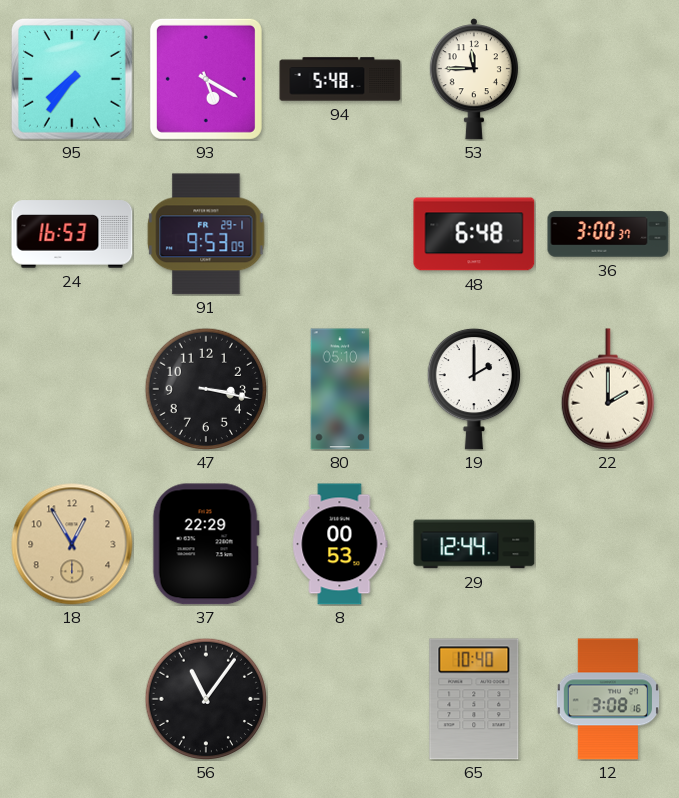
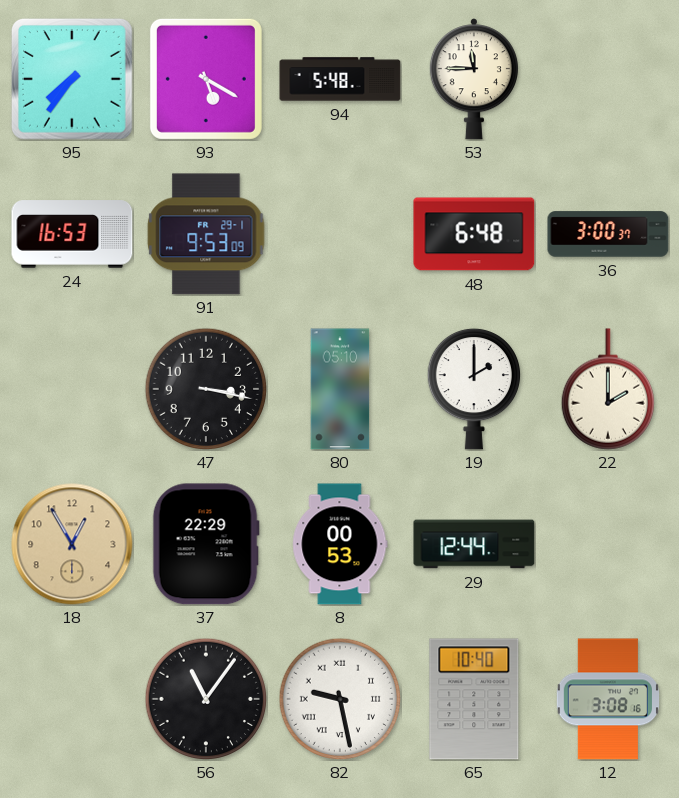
82: none -> 9:28 (340, 699)
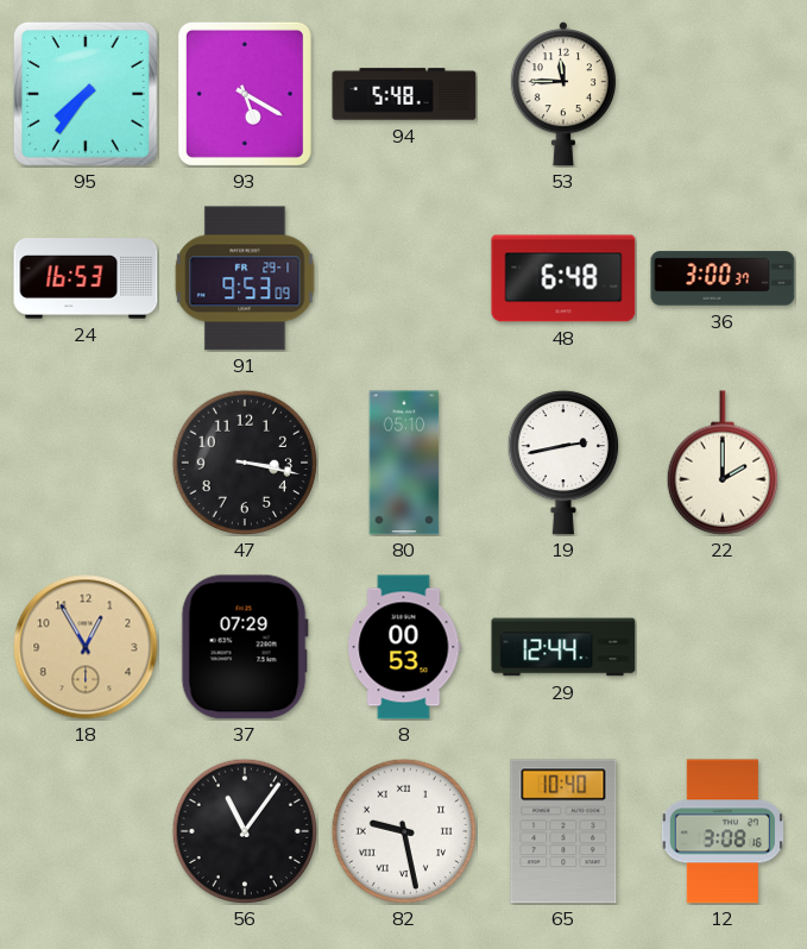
19: 2:00 -> 2:43 (562, 463)
37: 22:29 -> 07:29 (245, 647)
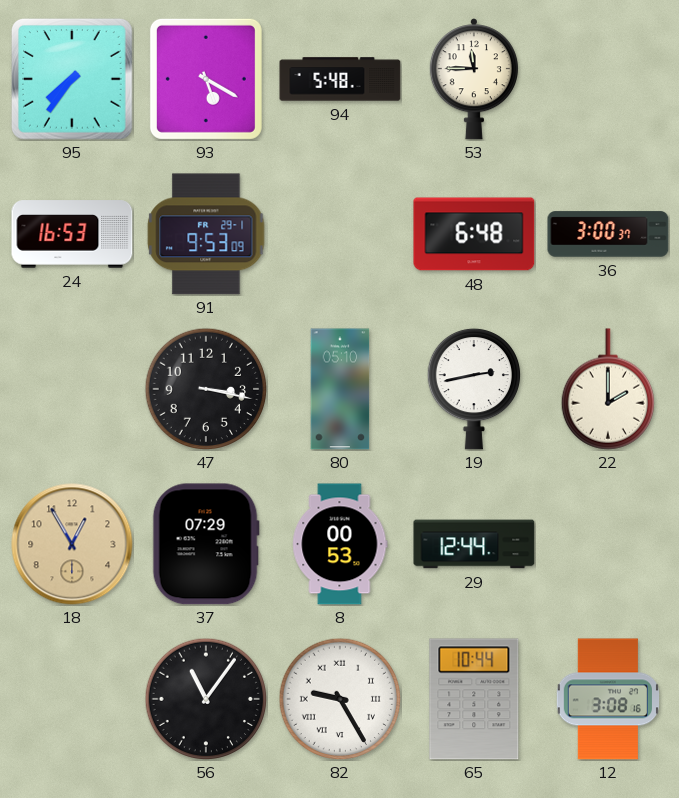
82: 9:28 -> 9:25 (340, 699)
65: 10:40 -> 10:44 (474, 699)
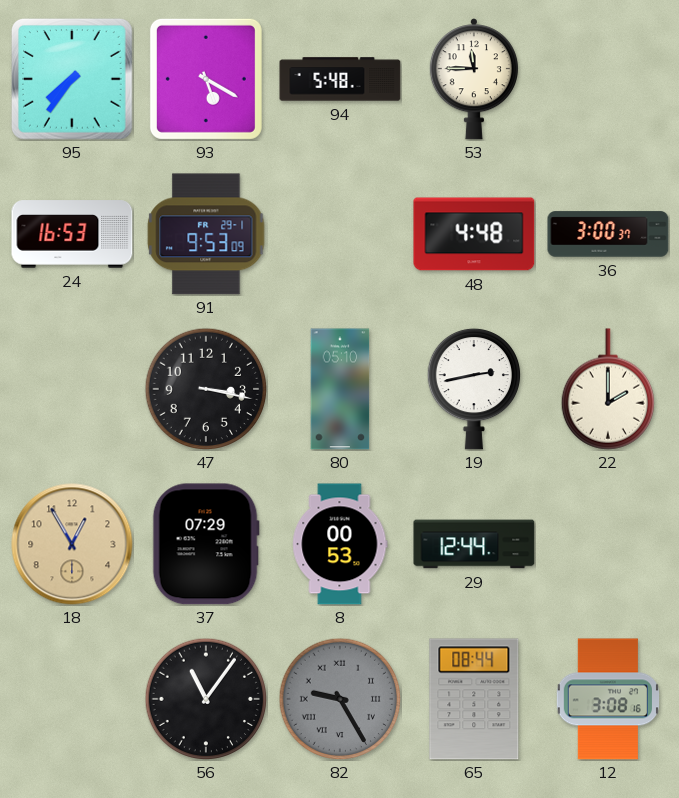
48: 6:48 -> 4:48 (474, 234)
82 dial: white -> grey (340, 699)
65: 10:44 -> 08:44 (474, 699)
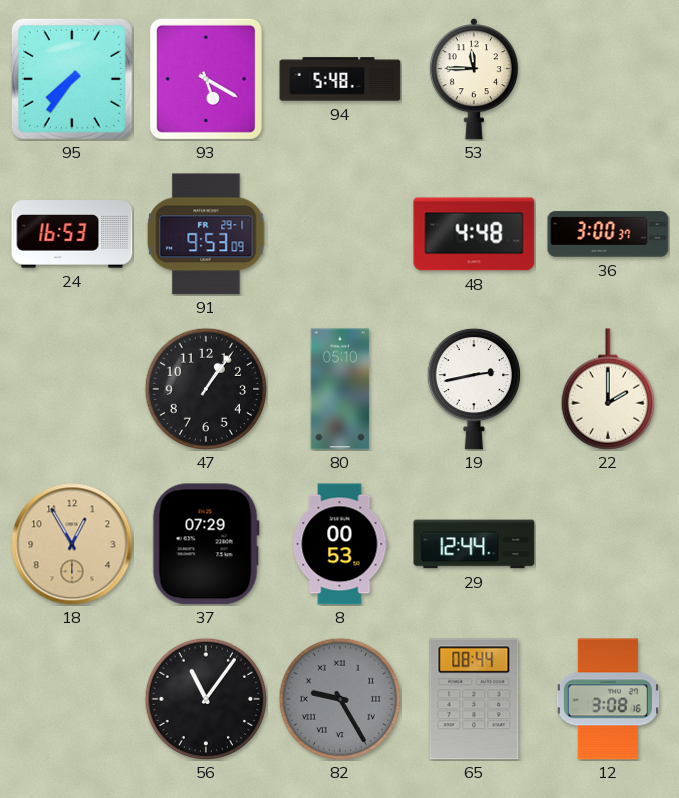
47: 3:17 -> 1:06 (206, 389)
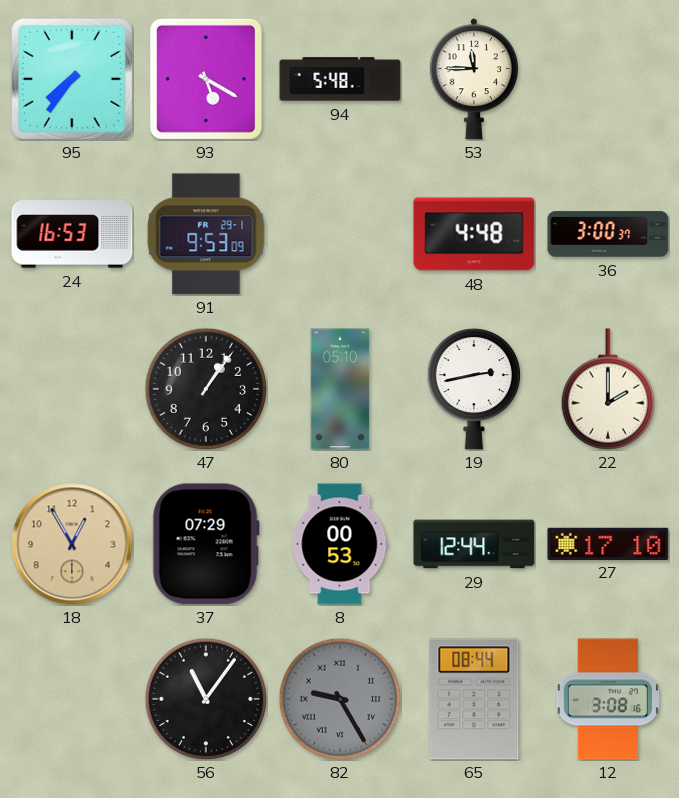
27: none -> 17:10 (608, 543)
